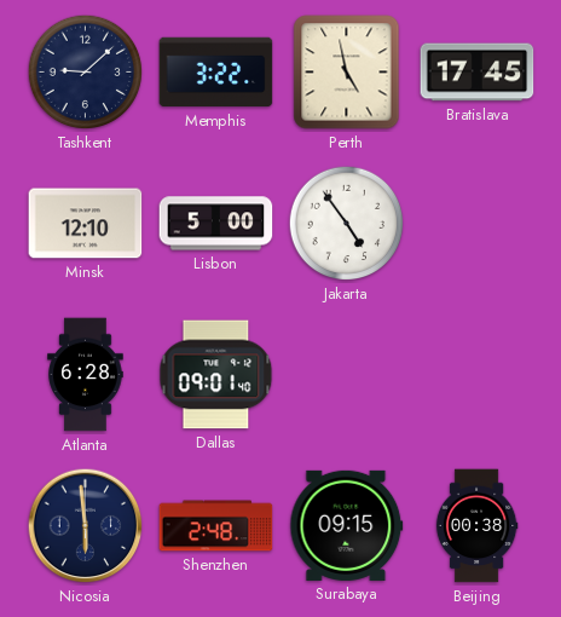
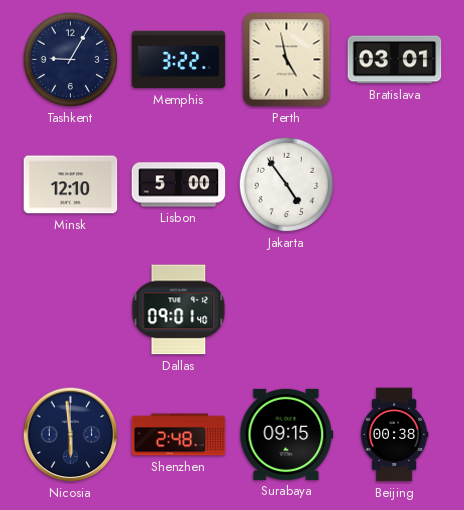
Tashkent: 9:08 -> 9:05 (71, 60)
Bratislava: 17:45 -> 03:01 (395, 60)
Atlanta: 6:28 -> none (86, 375)
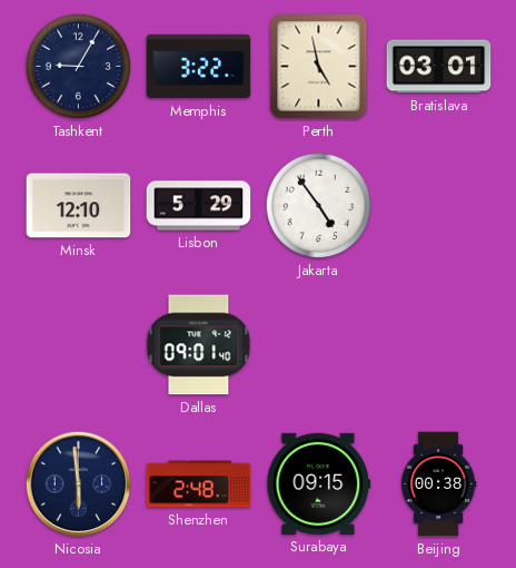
Lisbon: 5:00 -> 5:29 (199, 206)
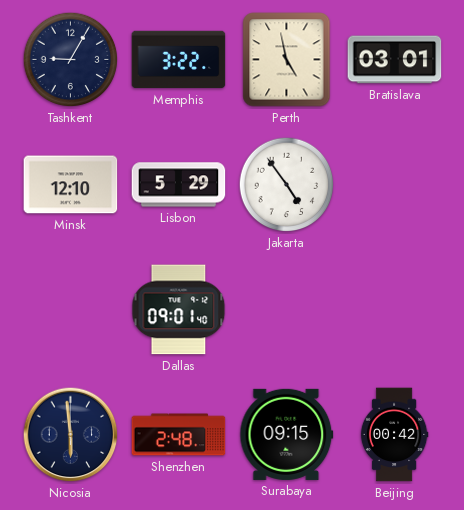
Beijing: 00:38 -> 00:42 (394, 435)
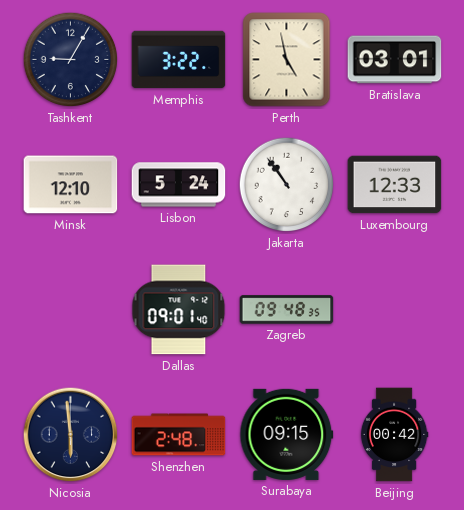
Lisbon: 5:29 -> 5:24 (179, 185)
Jakarta: 4:54 -> 10:54 (287, 185)
Luxembourg: none -> 12:33 (395, 185)
Zagreb: none -> 09:48 (287, 310)
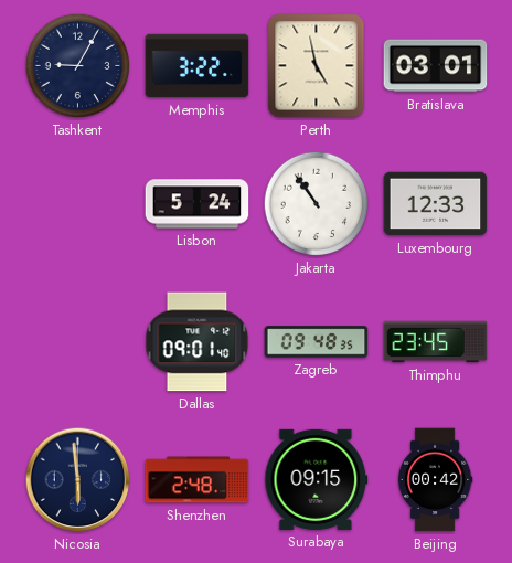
Minsk: 12:10 -> none (71, 185)
Thimphu: none -> 23:45 (436, 342)
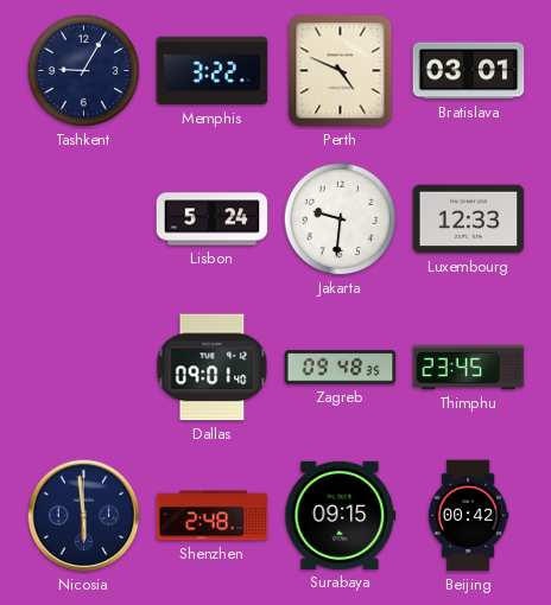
Perth: 4:58 -> 4:49 (341, 71)
Jakarta: 10:54 -> 9:31 (341, 219)
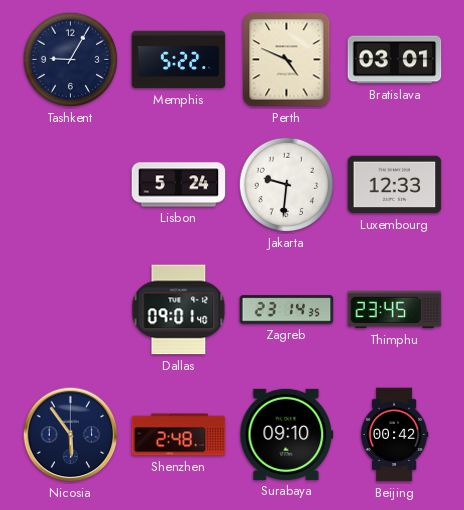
Memphis: 3:22 -> 5:22 (179, 60)
Zagreb: 09:48 -> 23:14 (287, 310)
Nicosia: 5:59 -> 5:54 (71, 435)
Surabaya: 09:15 -> 09:10 (287, 434)
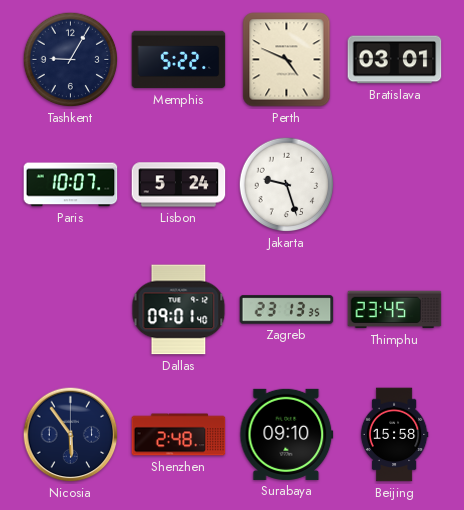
Paris: none -> 10:07 (71, 185)
Jakarta: 9:31 -> 9:27 (287, 185)
Luxembourg: 12:33 -> none (395, 185)
Zagreb: 23:14 -> 23:13 (287, 310)
Beijing: 00:42 -> 15:58 (394, 435)
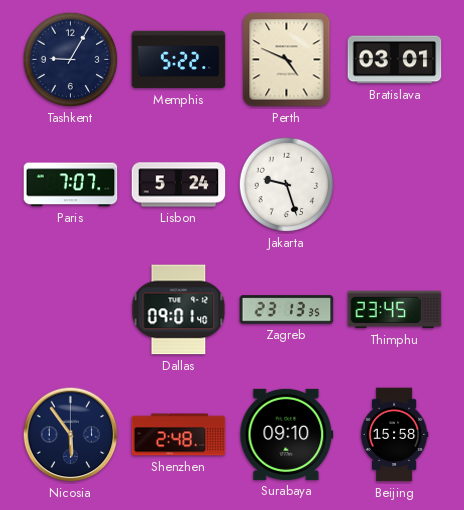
Paris: 10:07 -> 7:07 (71, 185)
